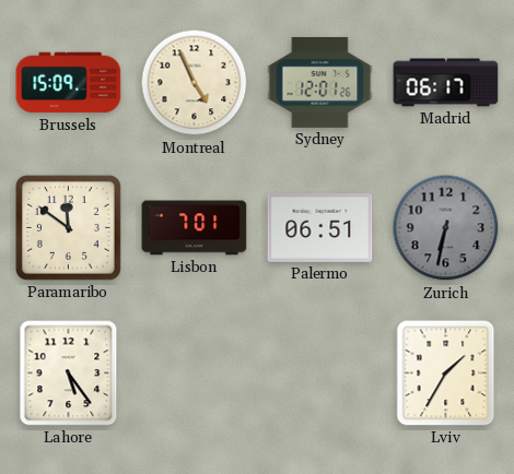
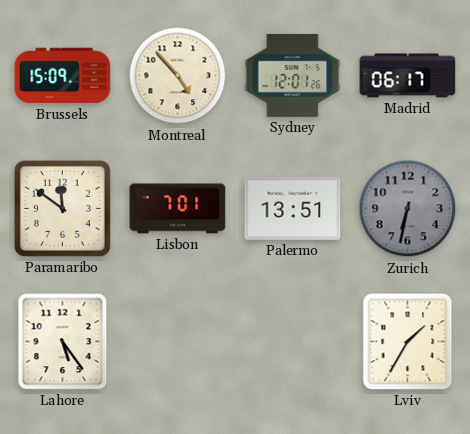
Montreal: 4:56 -> 4:53 (178, 76)
Palermo: 06:51 -> 13:51 (293, 208)
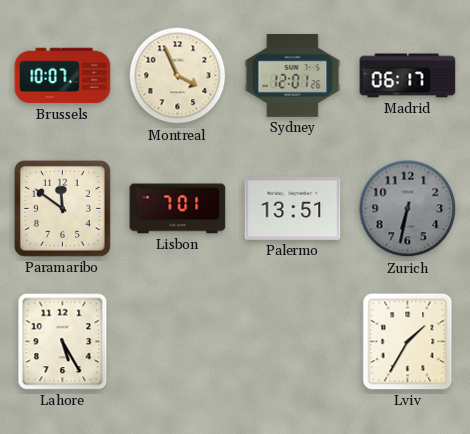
Brussels: 15:09 -> 10:07 (63, 76)
Montreal: 4:53 -> 3:56 (178, 76)
Lahore: 5:24 -> 5:25 (63, 342)
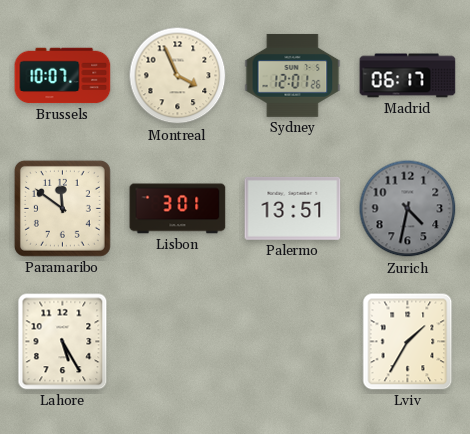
Lisbon: 7:01 -> 3:01 (178, 209)
Zurich: 6:32 -> 4:32 (408, 209)
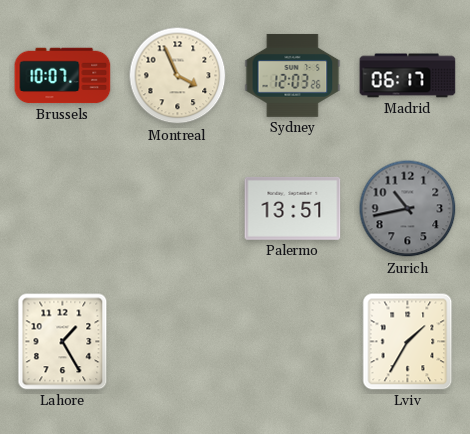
Sydney: 12:01 -> 12:03 (293, 75)
Paramaribo: 11:51 -> none (62, 208)
Lisbon: 3:01 -> none (178, 209)
Zurich: 4:32 -> 10:43 (408, 209)
Lahore: 5:25 -> 1:25 (63, 342)
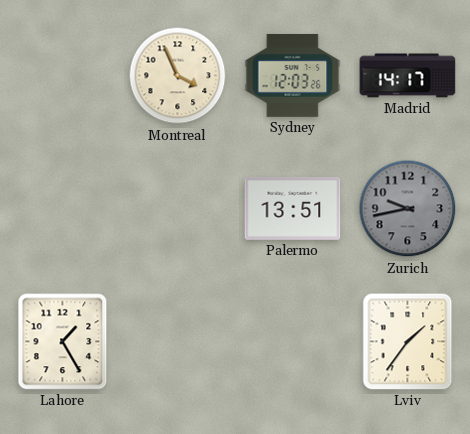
Brussels: 10:07 -> none (63, 76)
Madrid: 06:17 -> 14:17 (408, 76)
Zurich: 10:43 -> 9:43 (408, 209)
Lviv: 1:35 -> 1:36 (408, 342)
